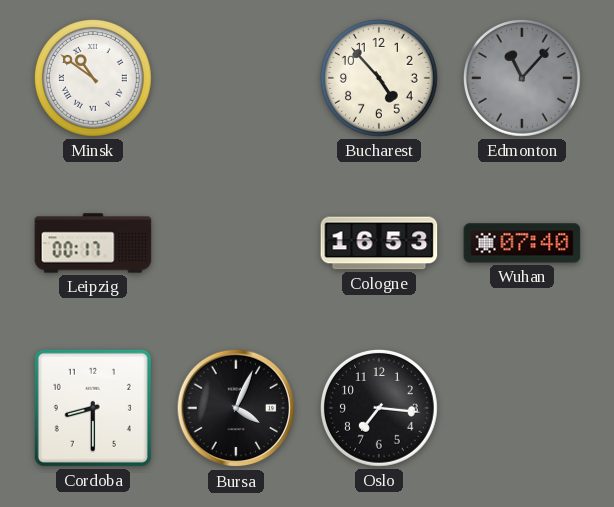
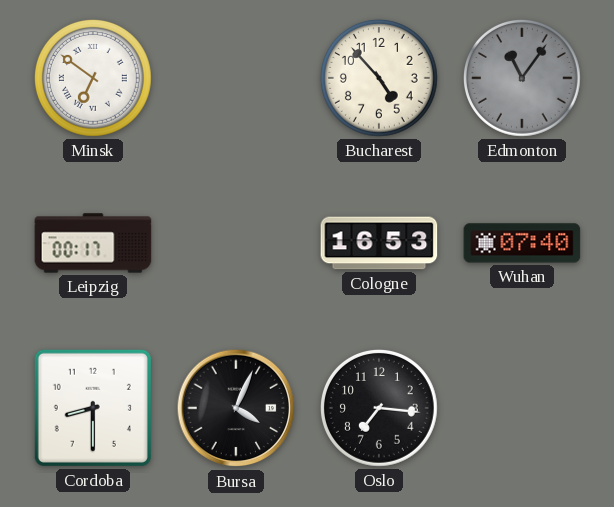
Minsk: 10:51 -> 6:51 (93, 78)
Edmonton: 11:07 -> 11:06 (522, 78)
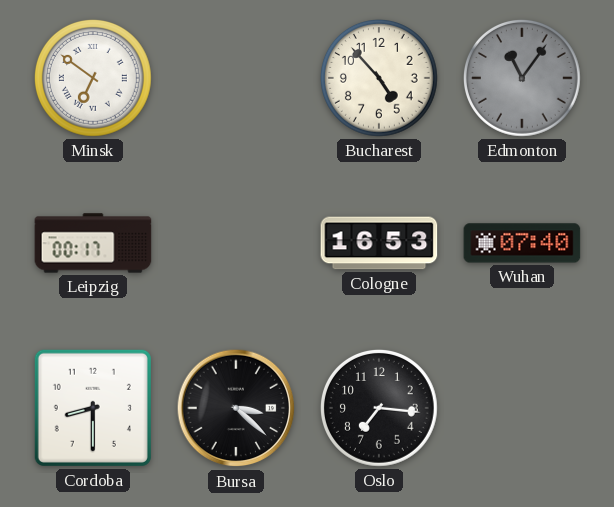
Bursa: 4:04 -> 3:22 (236, 408)
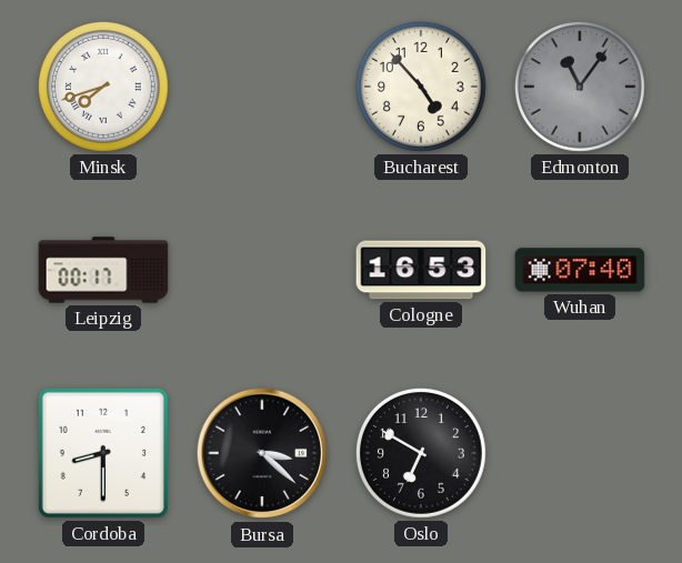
Minsk: 6:51 -> 7:42 (103, 87)
Oslo: 7:16 -> 6:50 (421, 453)
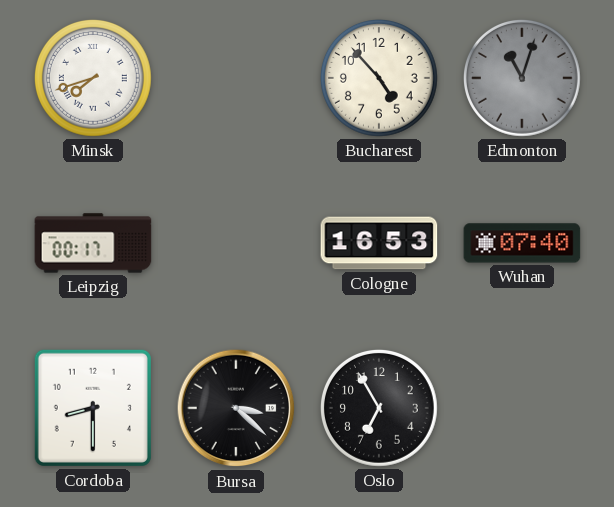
Edmonton: 11:06 -> 11:03 (522, 78)
Oslo: 6:50 -> 6:55 (379, 408)
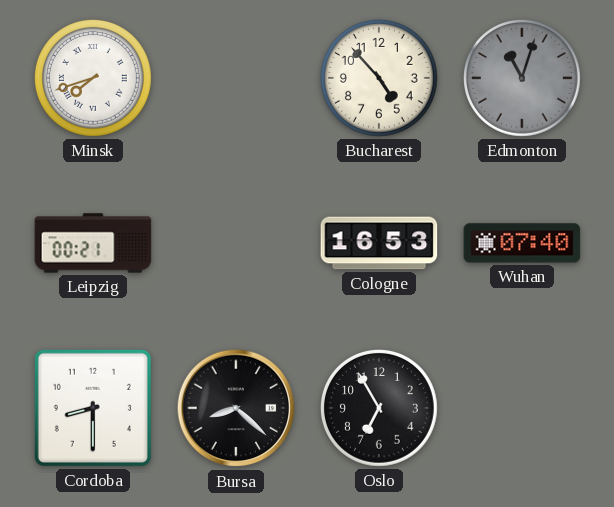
Leipzig: 00:17 -> 00:21 (93, 243)
Bursa: 3:22 -> 8:22 (236, 408)
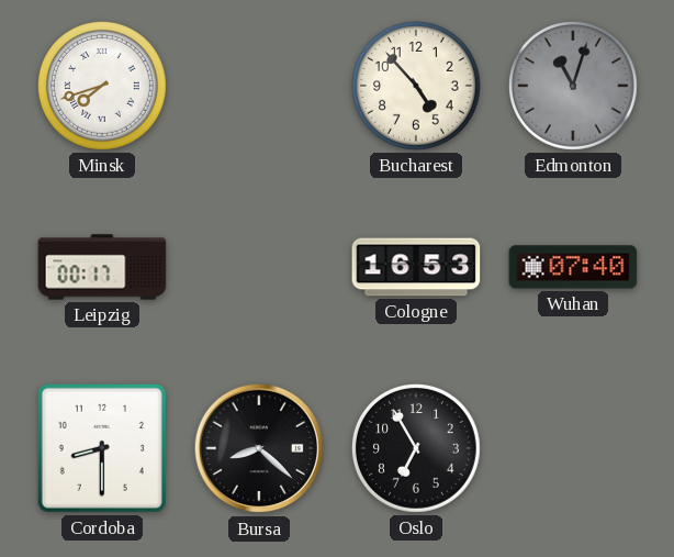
Leipzig: 00:21 -> 00:17 (102, 267)
